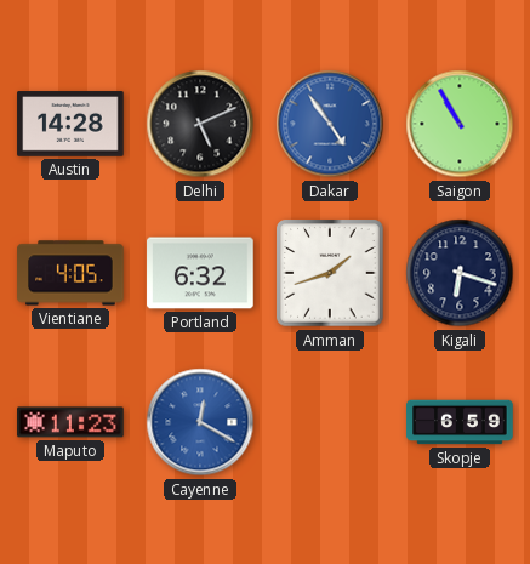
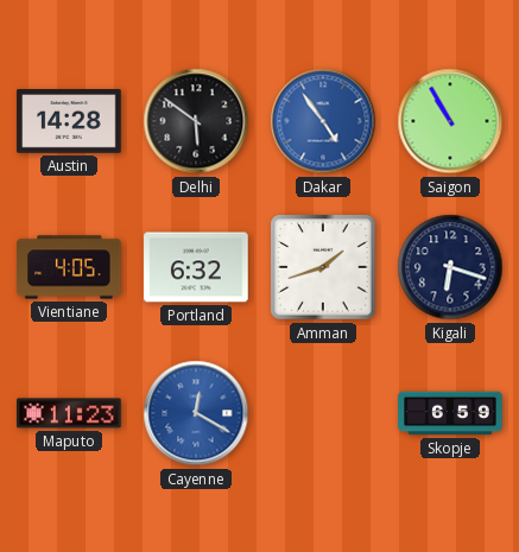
Delhi: 5:11 -> 5:51 (196, 121)
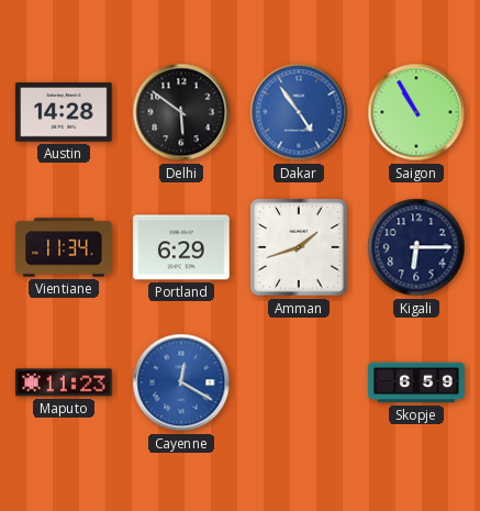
Vientiane: 4:05 -> 11:34 (64, 247)
Portland: 6:32 -> 6:29 (181, 247)
Kigali: 6:18 -> 6:15 (416, 247)
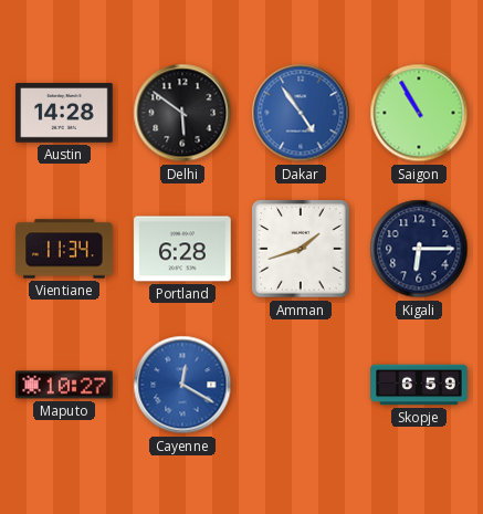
Portland: 6:29 -> 6:28 (182, 249)
Maputo: 11:23 -> 10:27 (64, 385)
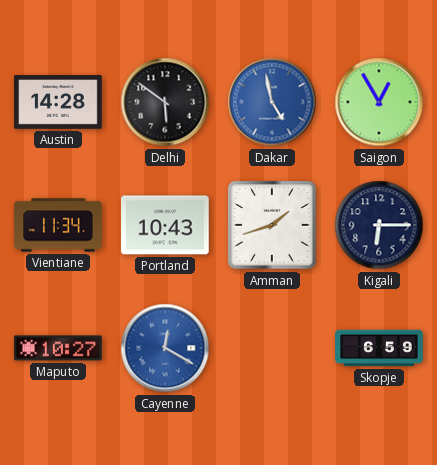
Dakar: 4:54 -> 4:58 (272, 102)
Saigon: 10:55 -> 12:55 (379, 102)
Portland: 6:28 -> 10:43 (165, 225)
